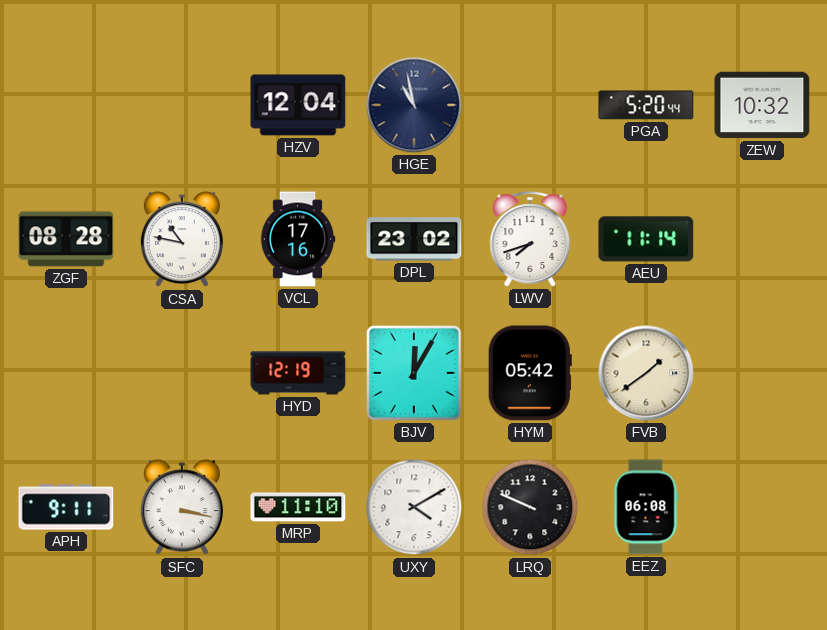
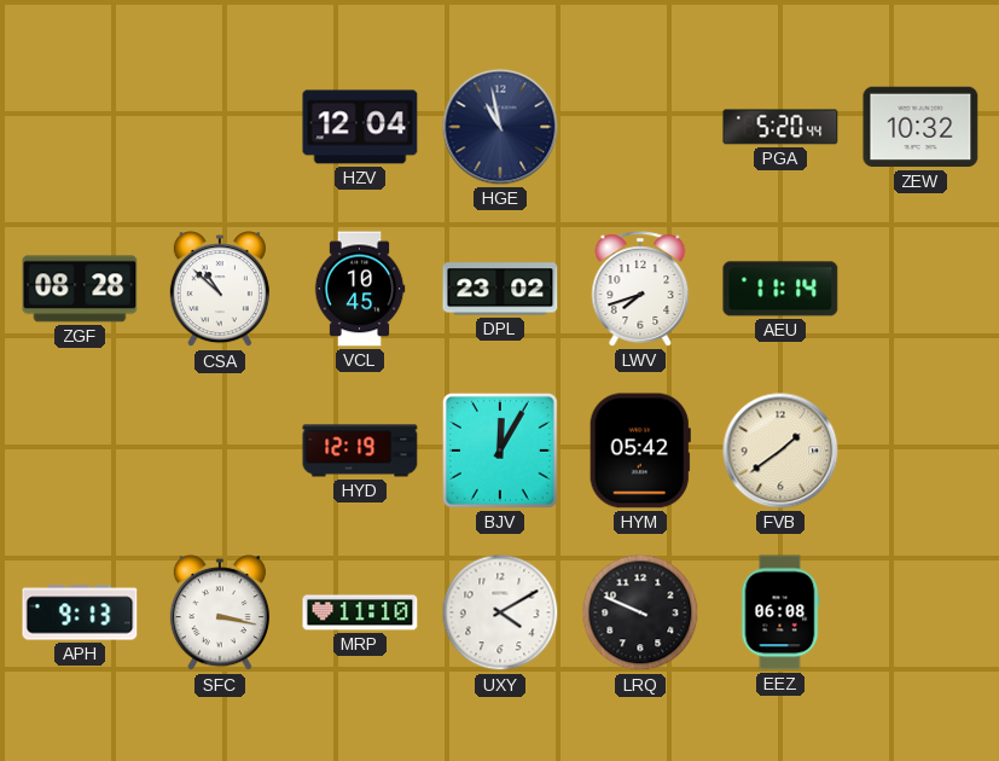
CSA: 10:47 -> 10:52 (220, 290)
VCL: 17:16 -> 10:45 (360, 289)
APH: 9:11 -> 9:13 (80, 612)
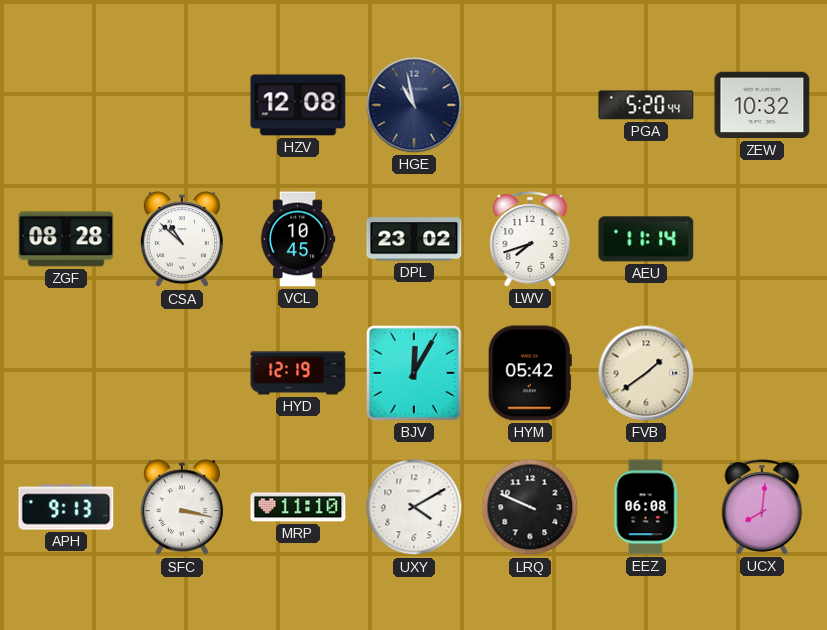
HZV: 12:04 -> 12:08 (298, 105)
UCX: none -> 8:01 (762, 507)
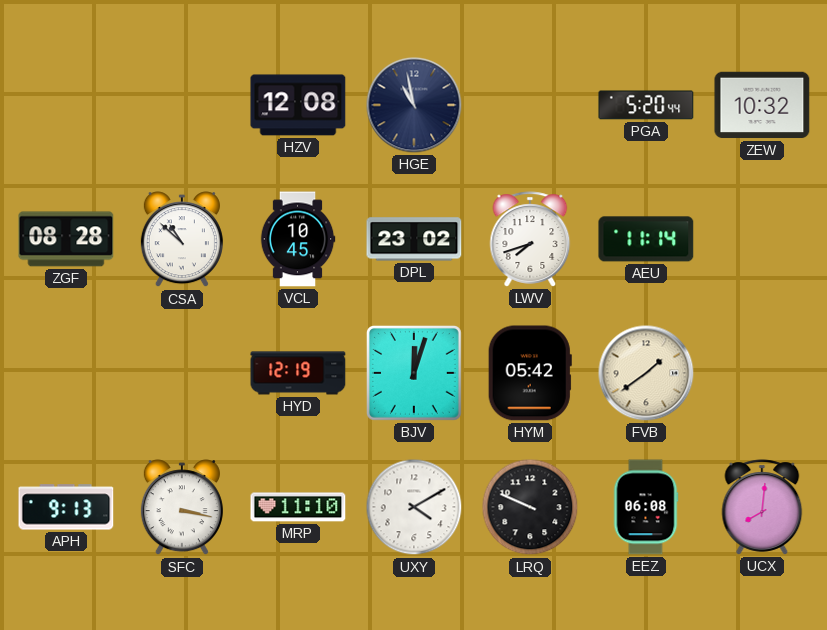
BJV: 12:05 -> 12:03 (414, 373)
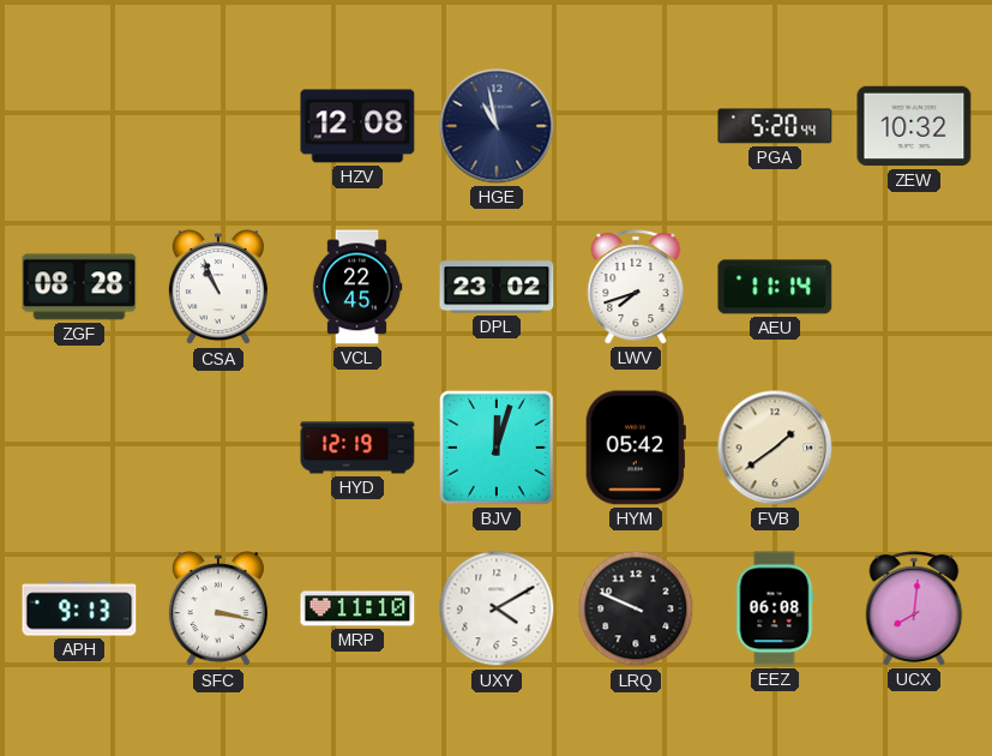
CSA: 10:52 -> 10:56 (218, 288)
VCL: 10:45 -> 22:45 (357, 287)
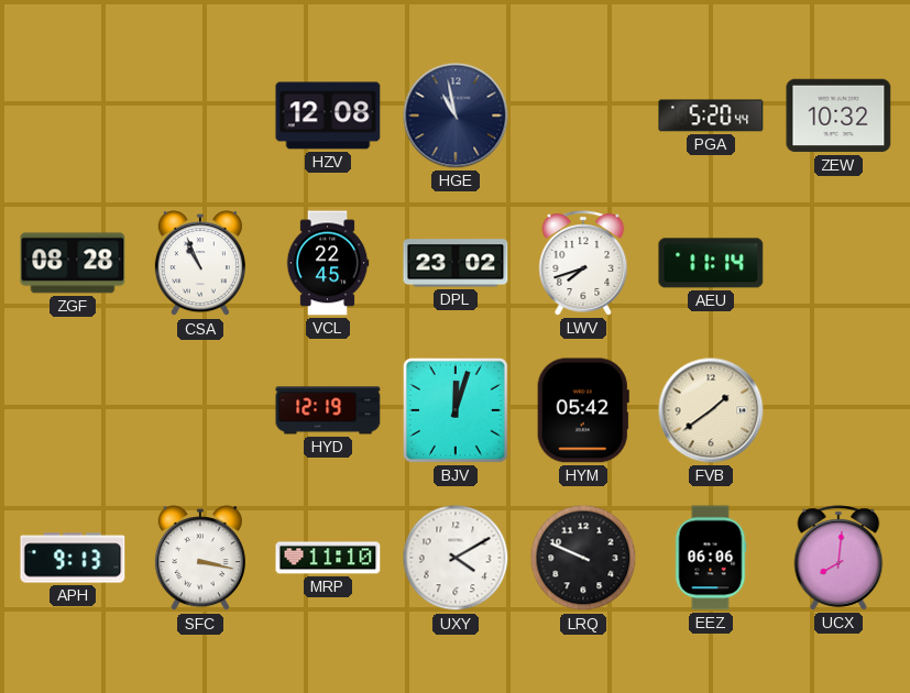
EEZ: 06:08 -> 06:06 (711, 558)
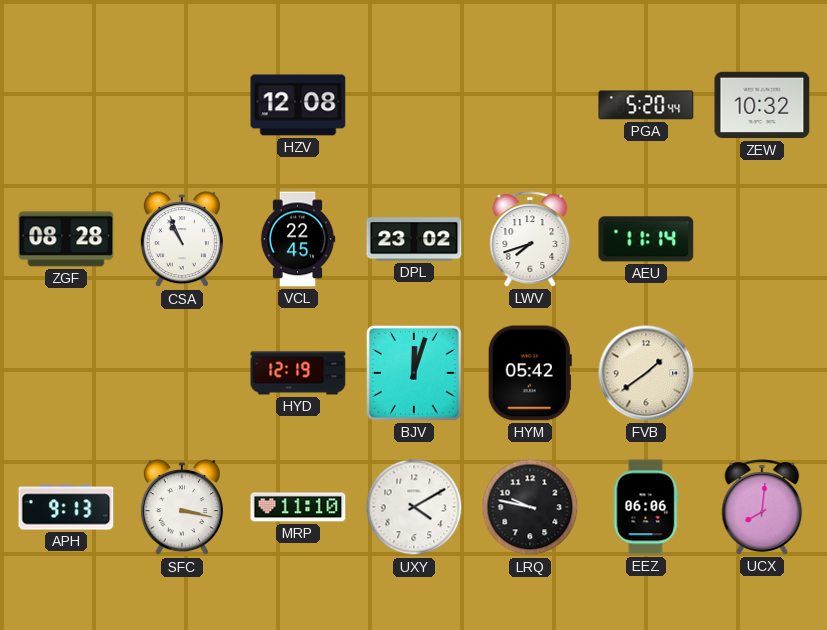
HGE: 10:58 -> none (456, 116)
LRQ: 9:49 -> 9:47 (530, 507)
